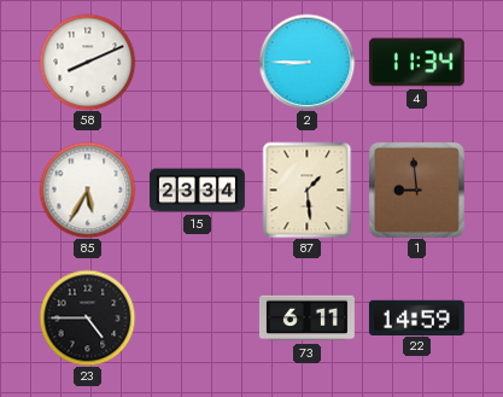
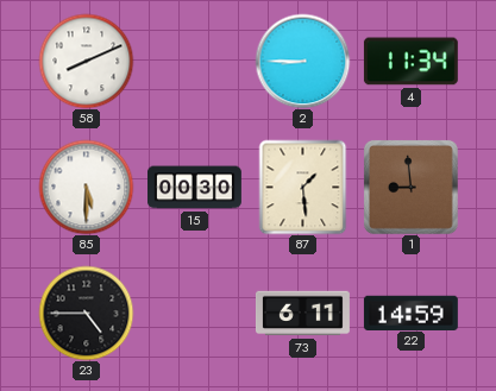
85: 5:35 -> 5:30 (86, 187)
15: 23:34 -> 00:30 (195, 188)
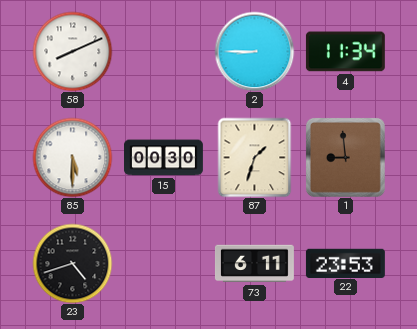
87: 1:29 -> 1:33 (255, 157)
23: 4:45 -> 4:42 (72, 263)
22: 14:59 -> 23:53 (345, 263)
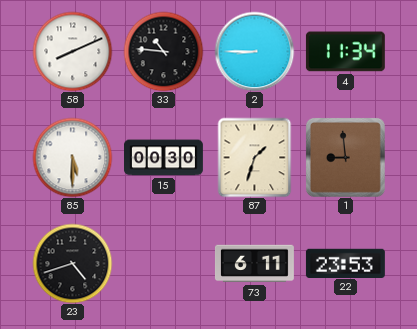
33: none -> 10:46 (163, 51)
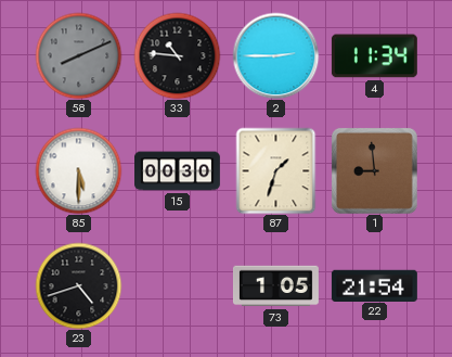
58 dial: white -> grey (78, 55)
2: 8:45 -> 2:45 (275, 55)
73: 6:11 -> 1:05 (275, 286)
22: 23:53 -> 21:54 (374, 285)
